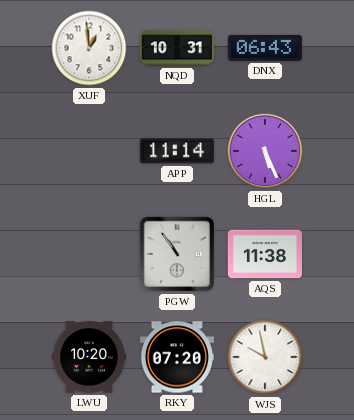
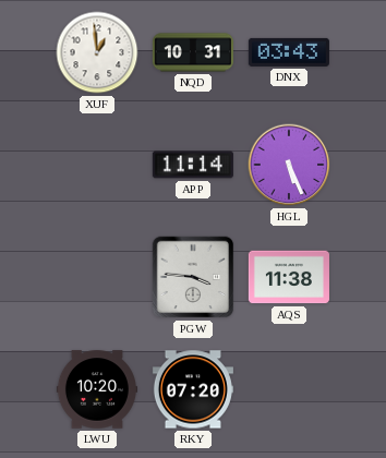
DNX: 06:43 -> 03:43 (289, 52)
PGW: 10:54 -> 3:46 (193, 277)
WJS: 9:58 -> none (265, 357)
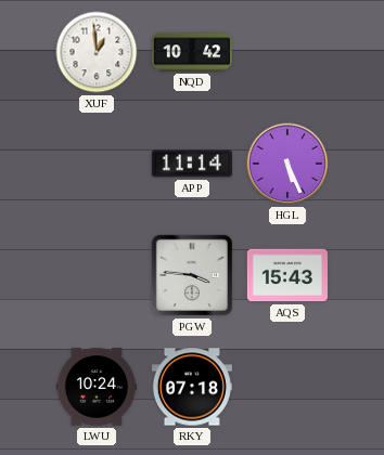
NQD: 10:31 -> 10:42 (192, 52)
DNX: 03:43 -> none (289, 52)
AQS: 11:38 -> 15:43 (287, 275)
LWU: 10:20 -> 10:24 (97, 387)
RKY: 07:20 -> 07:18 (192, 387)
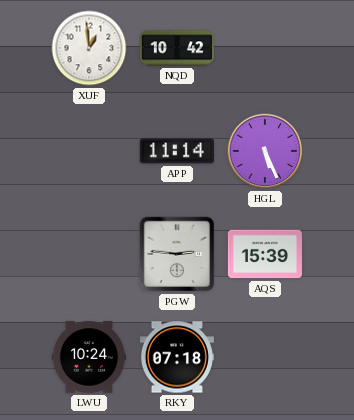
PGW: 3:46 -> 2:46 (177, 254)
AQS: 15:43 -> 15:39 (265, 254)
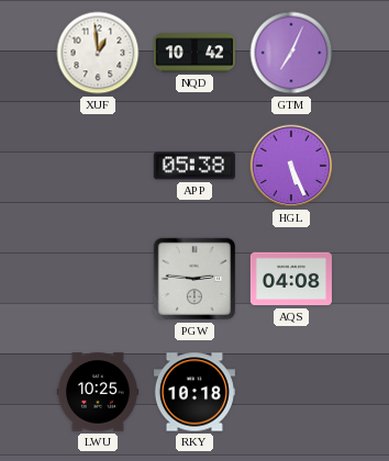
GTM: none -> 7:04 (291, 53)
APP: 11:14 -> 05:38 (194, 166)
AQS: 15:39 -> 04:08 (291, 279)
LWU: 10:24 -> 10:25 (98, 392)
RKY: 07:18 -> 10:18 (194, 392)
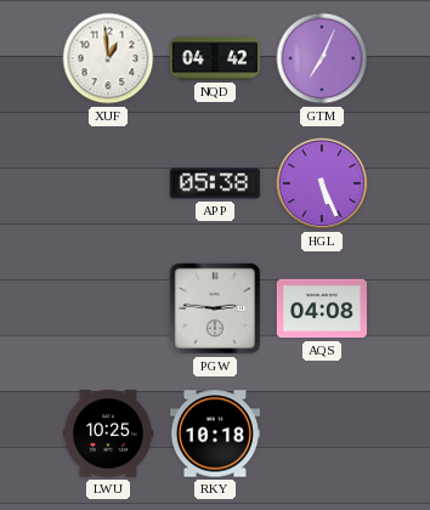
NQD: 10:42 -> 04:42 (215, 58)
